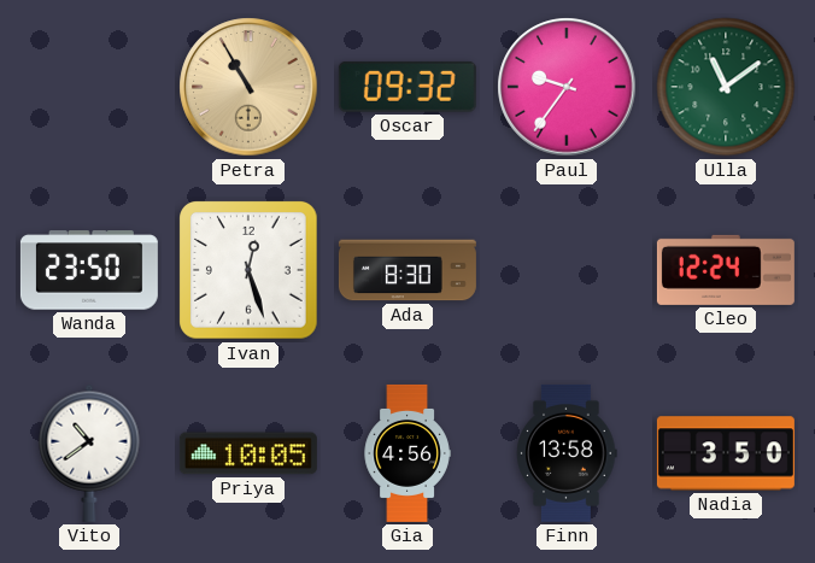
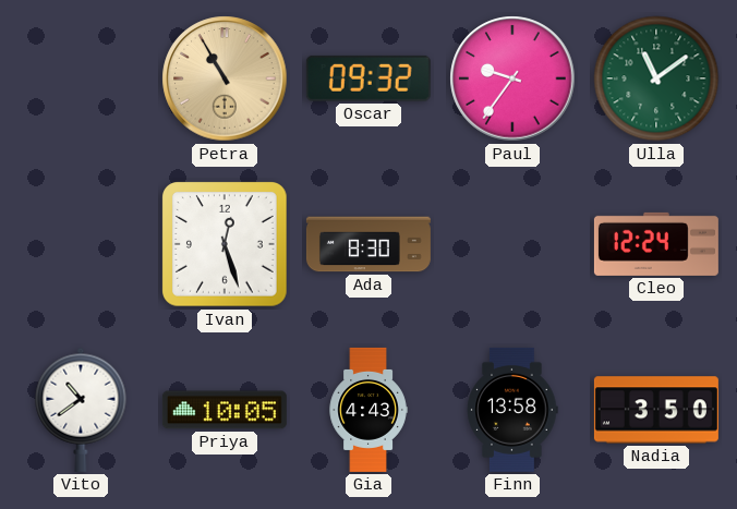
Wanda: 23:50 -> none (89, 270)
Gia: 4:56 -> 4:43 (368, 410)
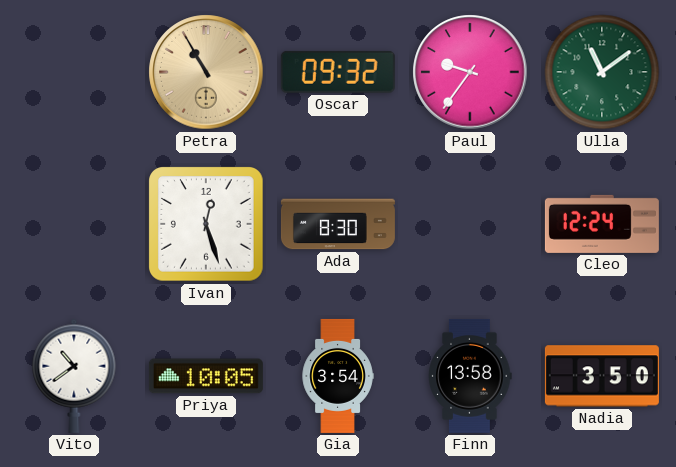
Gia: 4:43 -> 3:54 (338, 376)
